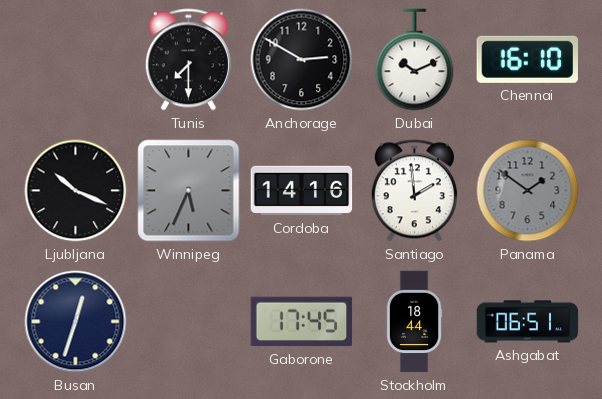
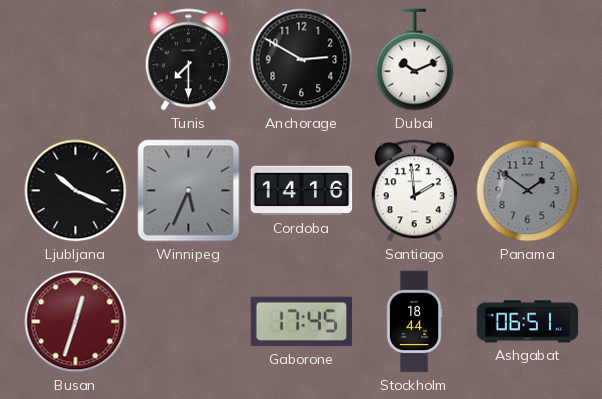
Chennai: 16:10 -> none (527, 59)
Busan dial: navy -> burgundy (76, 322)
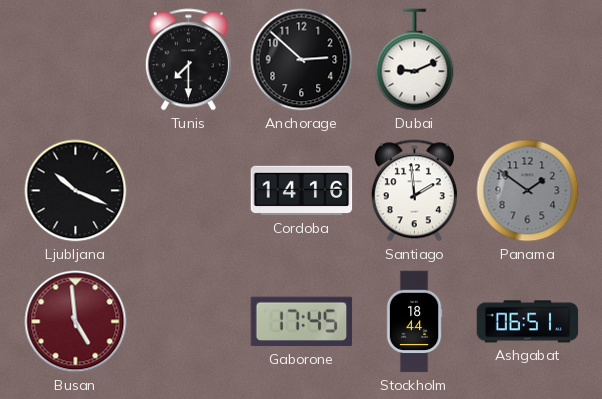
Anchorage: 2:50 -> 2:52 (302, 60)
Dubai: 10:11 -> 9:11 (415, 60)
Winnipeg: 5:34 -> none (189, 191)
Busan: 12:33 -> 4:59 (76, 322)
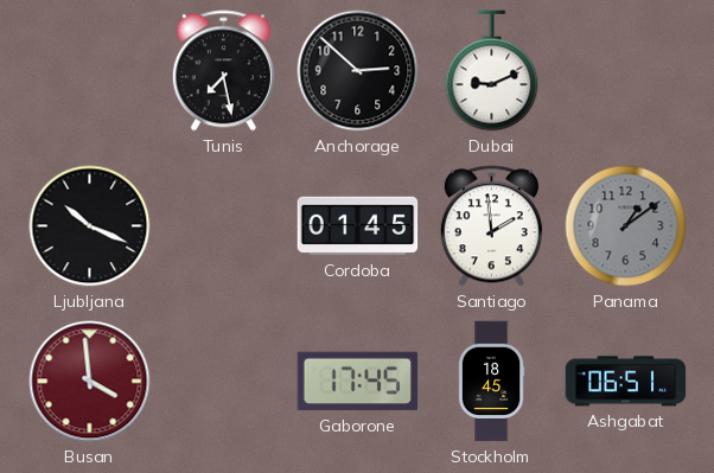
Tunis: 7:30 -> 7:28 (223, 71)
Cordoba: 14:16 -> 01:45 (358, 226)
Panama: 1:51 -> 1:09 (626, 226)
Busan: 4:59 -> 3:59 (90, 382)
Stockholm: 18:44 -> 18:45 (491, 382)
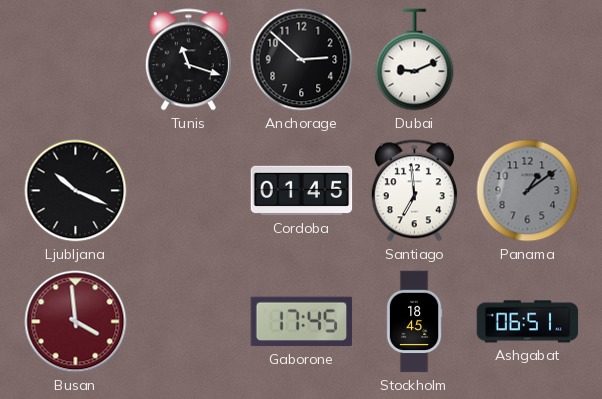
Tunis: 7:28 -> 11:18 (188, 60)
Santiago: 1:59 -> 6:59 (414, 191)
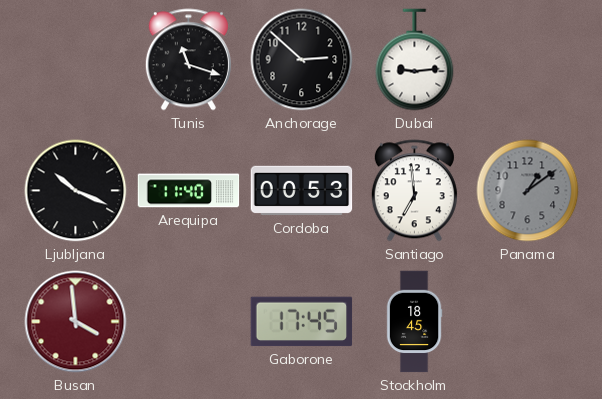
Dubai: 9:11 -> 9:14 (415, 60)
Arequipa: none -> 11:40 (189, 191)
Cordoba: 01:45 -> 00:53 (302, 191)
Ashgabat: 06:51 -> none (528, 322)
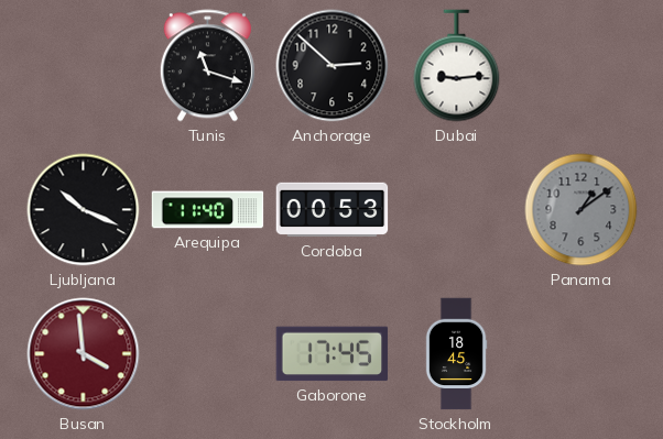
Santiago: 6:59 -> none (414, 191)
